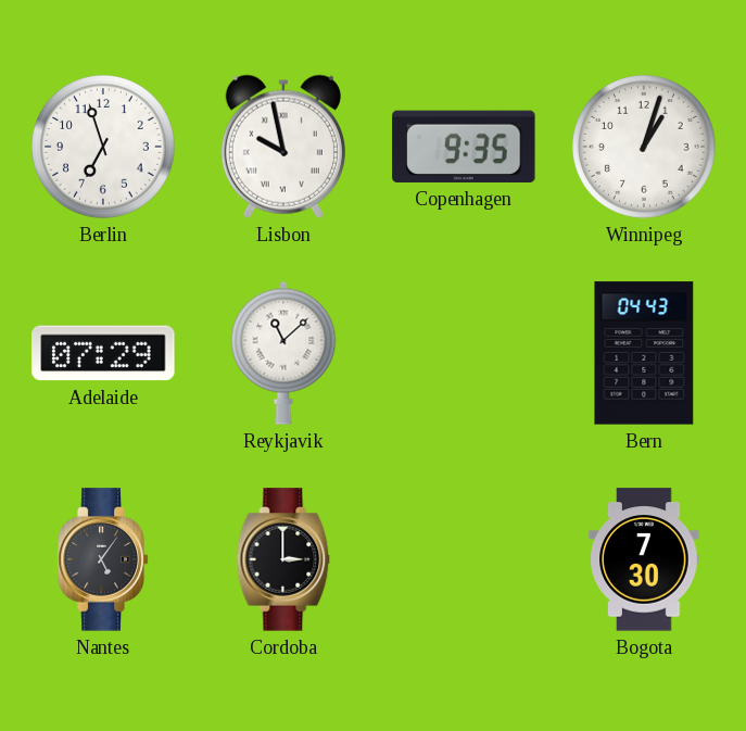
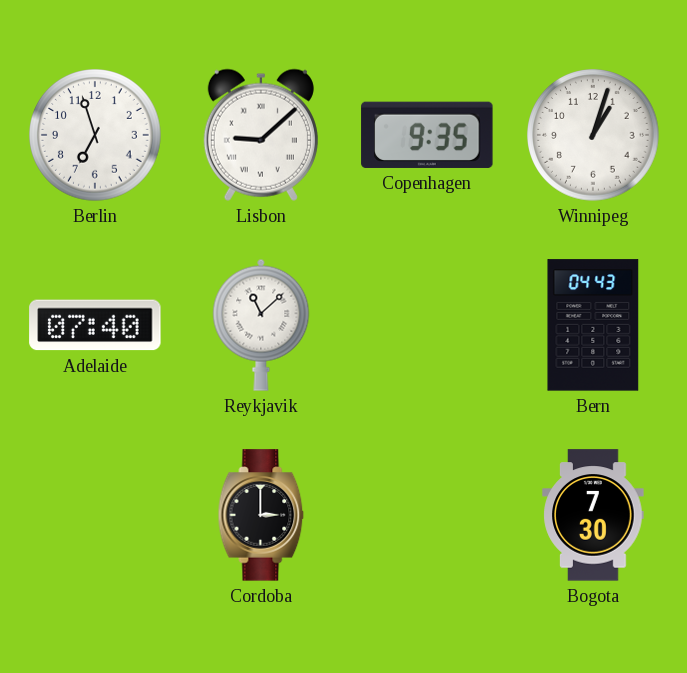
Lisbon: 9:58 -> 9:08 (261, 135)
Adelaide: 07:29 -> 07:40 (95, 325)
Nantes: 5:06 -> none (103, 559)
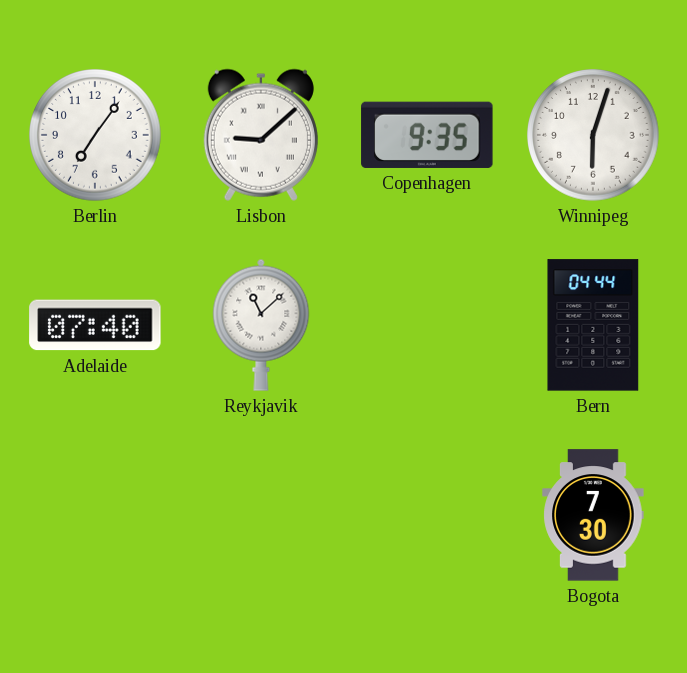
Berlin: 6:57 -> 7:06 (96, 136)
Winnipeg: 1:03 -> 6:03 (594, 136)
Bern: 04:43 -> 04:44 (593, 325)
Cordoba: 3:00 -> none (261, 515)
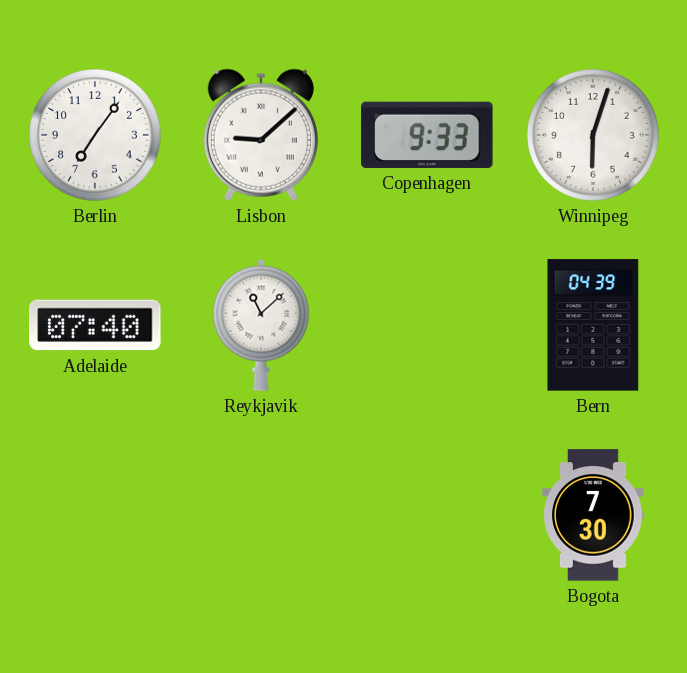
Copenhagen: 9:35 -> 9:33 (427, 135)
Bern: 04:44 -> 04:39 (593, 325)
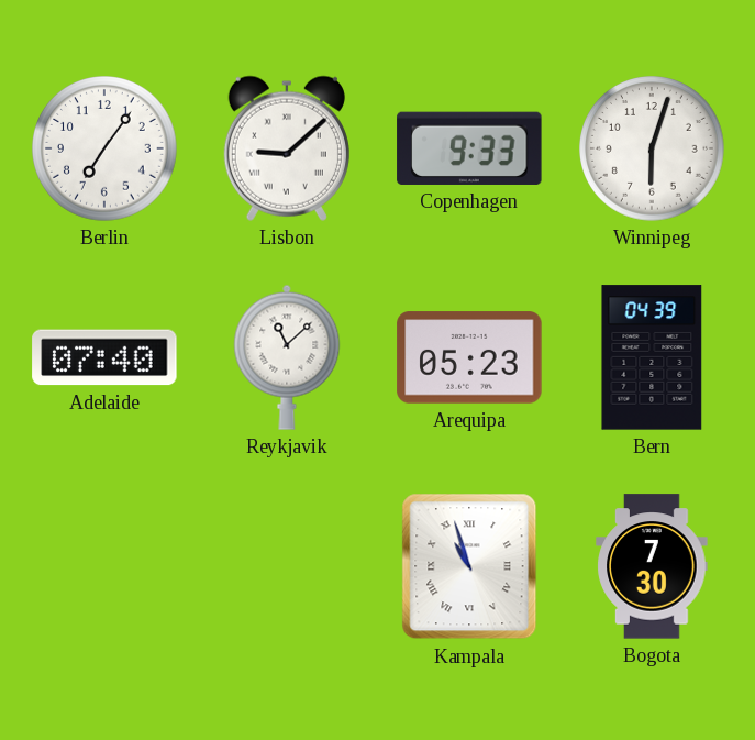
Arequipa: none -> 05:23 (469, 357)
Kampala: none -> 10:57 (469, 566)
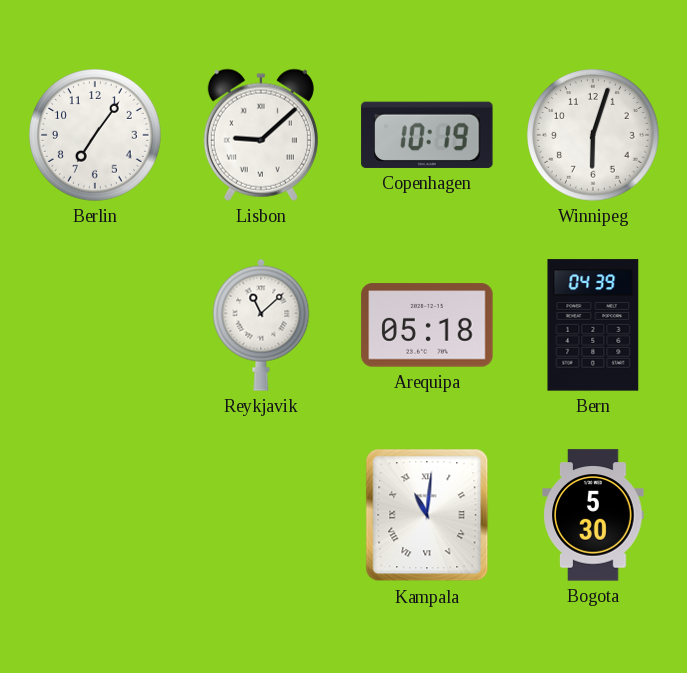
Copenhagen: 9:33 -> 10:19 (427, 135)
Adelaide: 07:40 -> none (104, 357)
Arequipa: 05:23 -> 05:18 (427, 325)
Kampala: 10:57 -> 11:01 (427, 515)
Bogota: 7:30 -> 5:30 (593, 515)
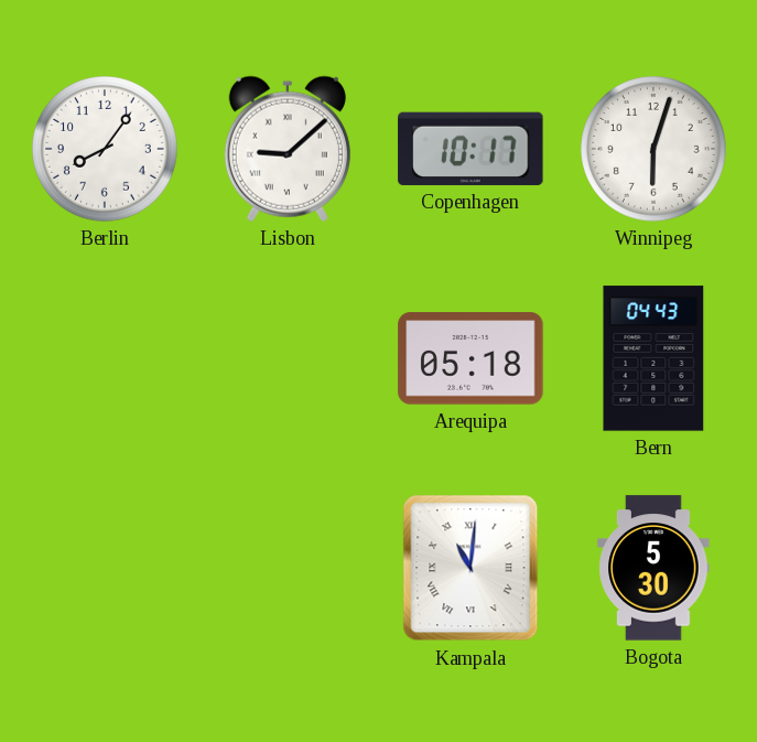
Berlin: 7:06 -> 8:06 (106, 150)
Copenhagen: 10:19 -> 10:17 (471, 149)
Reykjavik: 11:08 -> none (261, 325)
Bern: 04:39 -> 04:43 (653, 358)
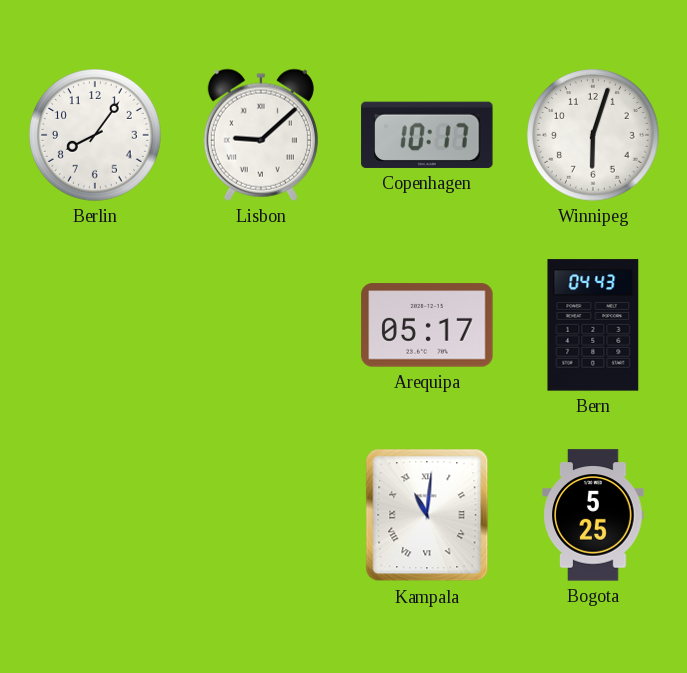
Arequipa: 05:18 -> 05:17 (427, 325)
Bogota: 5:30 -> 5:25 (593, 515)
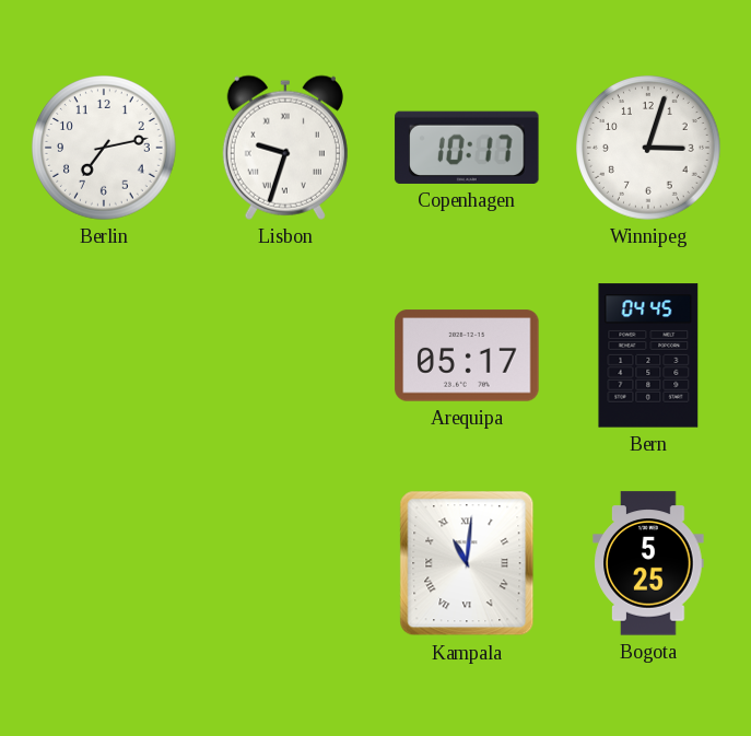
Berlin: 8:06 -> 7:13 (105, 149)
Lisbon: 9:08 -> 9:33 (285, 148)
Winnipeg: 6:03 -> 3:03 (649, 149)
Bern: 04:43 -> 04:45 (648, 355)
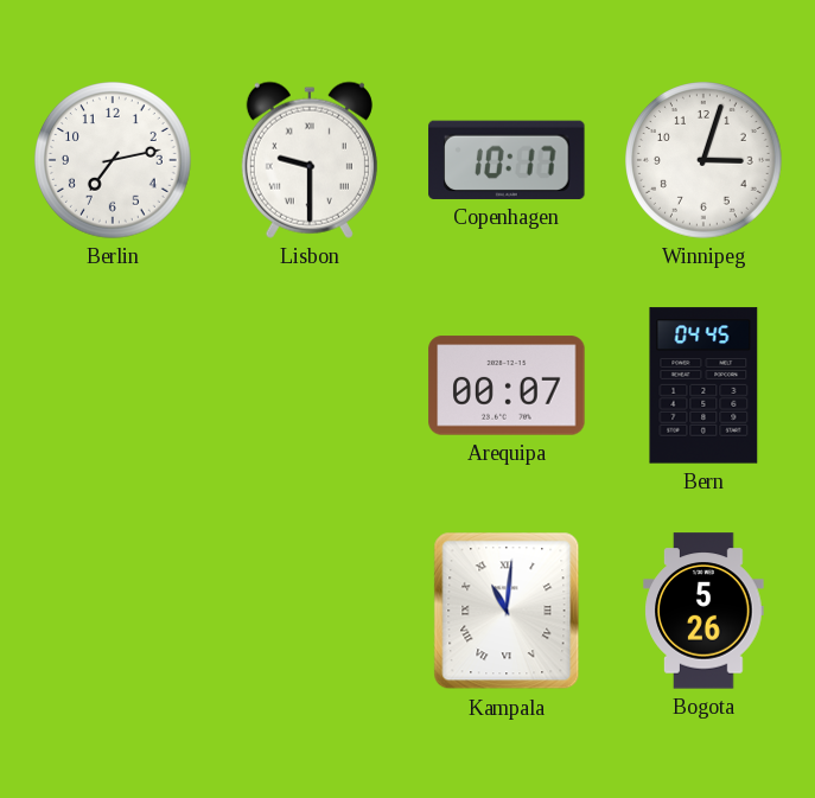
Lisbon: 9:33 -> 9:30 (310, 160)
Arequipa: 05:17 -> 00:07 (507, 385)
Bogota: 5:25 -> 5:26 (703, 611)
